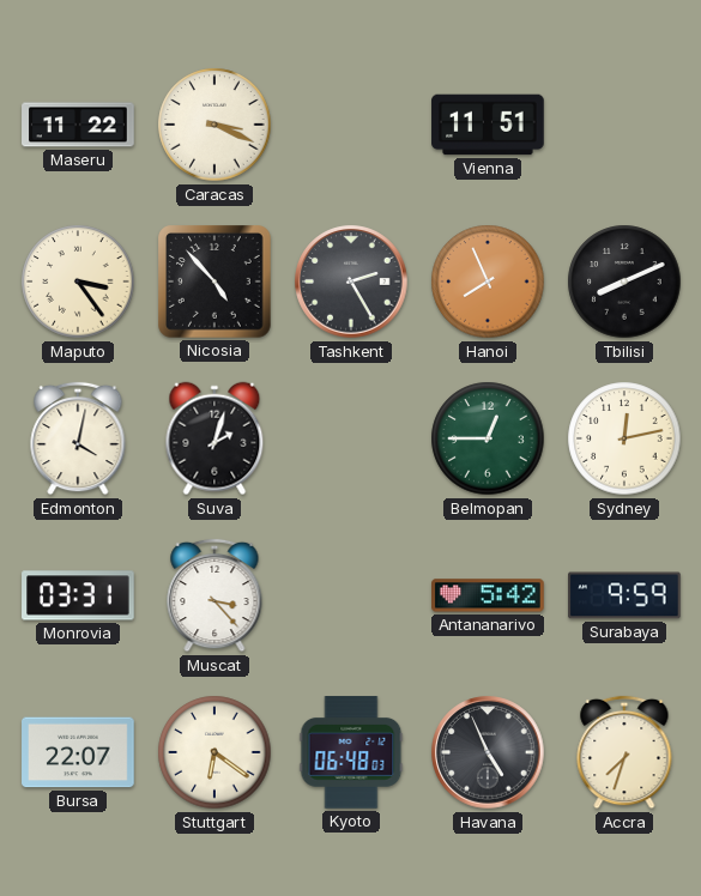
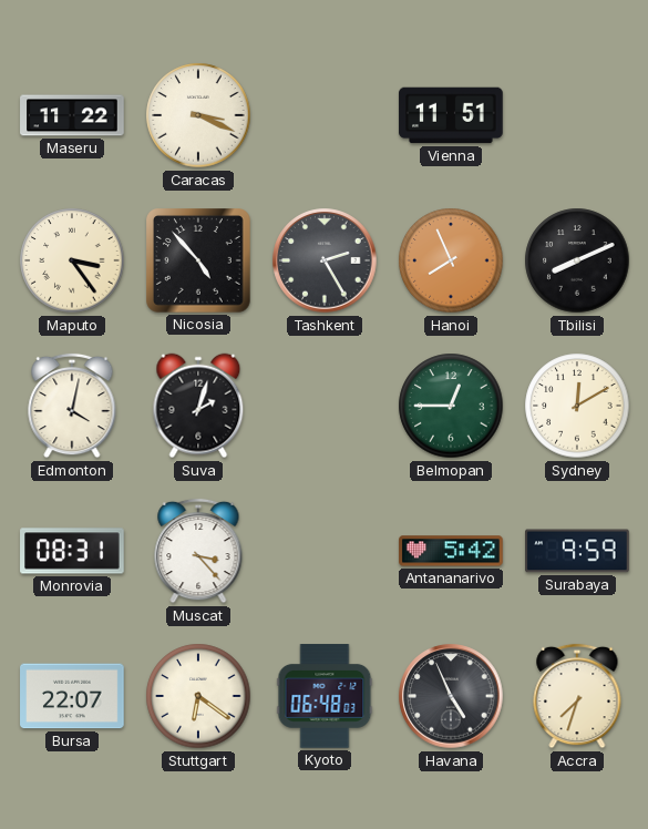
Sydney: 12:13 -> 12:10 (577, 406)
Monrovia: 03:31 -> 08:31 (72, 551)
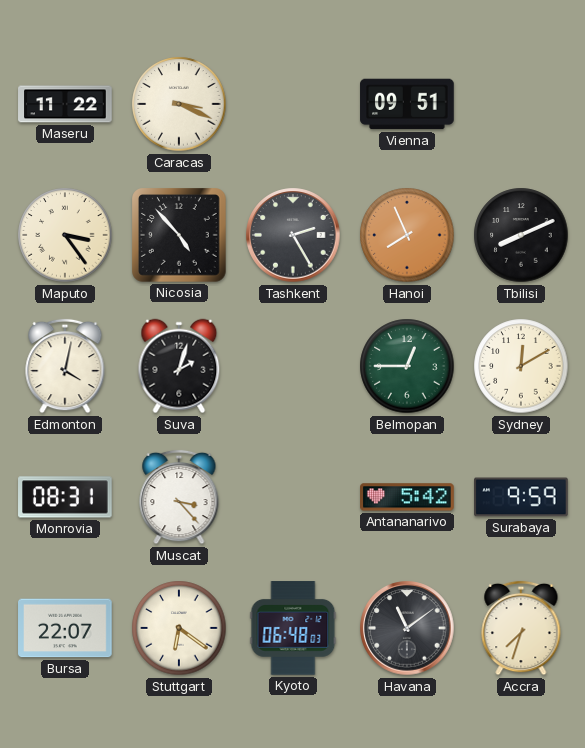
Vienna: 11:51 -> 09:51 (407, 104)
Havana: 4:56 -> 11:09 (407, 628)
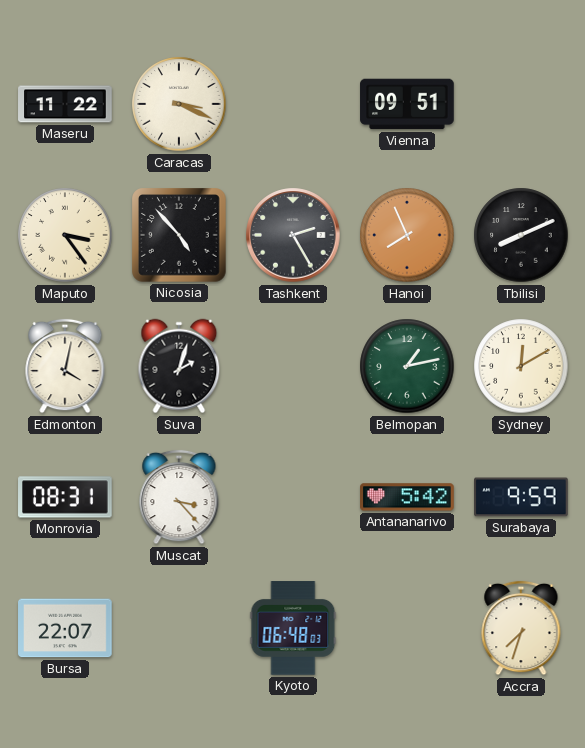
Belmopan: 12:45 -> 1:13 (407, 366)
Stuttgart: 6:21 -> none (179, 628)
Havana: 11:09 -> none (407, 628)
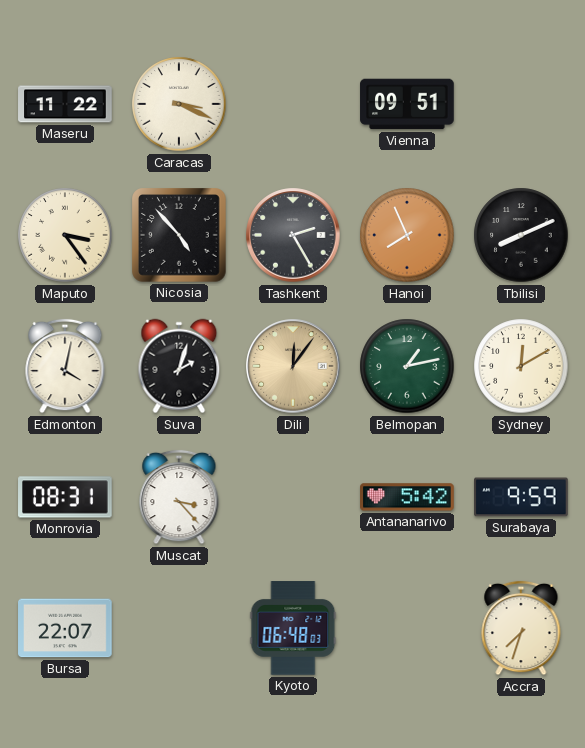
Dili: none -> 12:06 (293, 366)
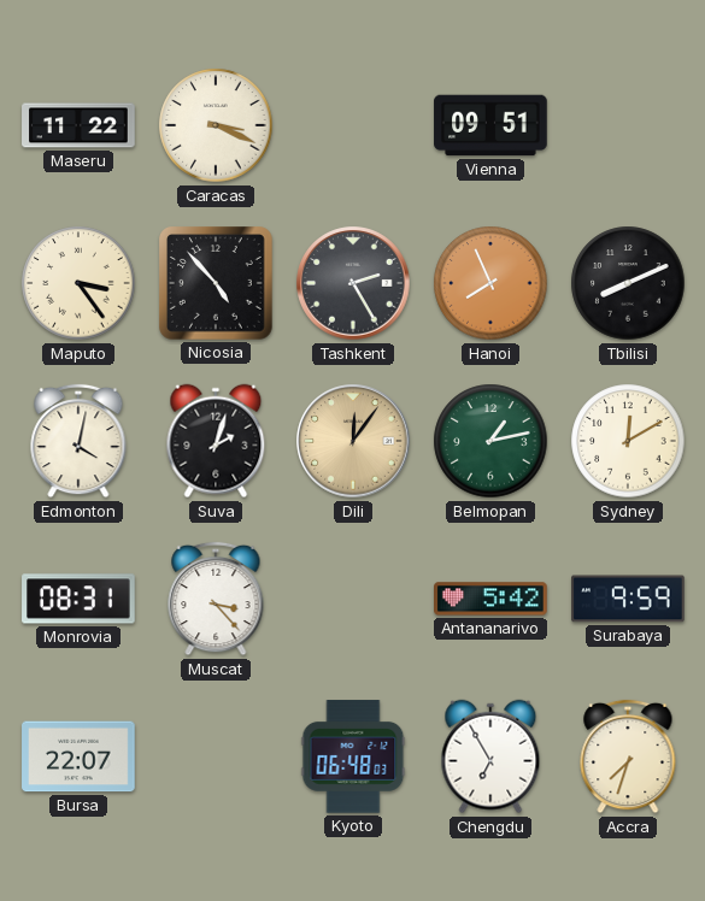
Chengdu: none -> 6:55 (490, 756)
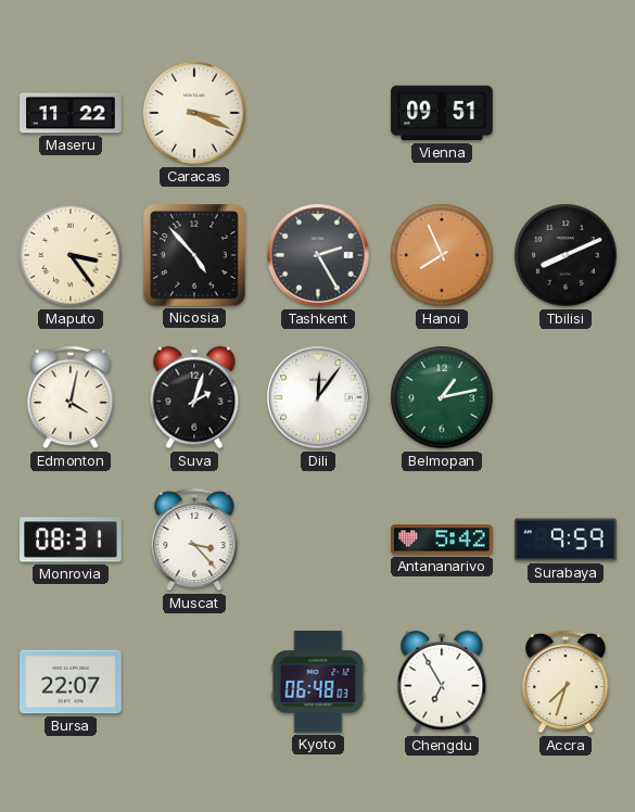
Dili dial: champagne -> white (318, 397)
Sydney: 12:10 -> none (628, 441)
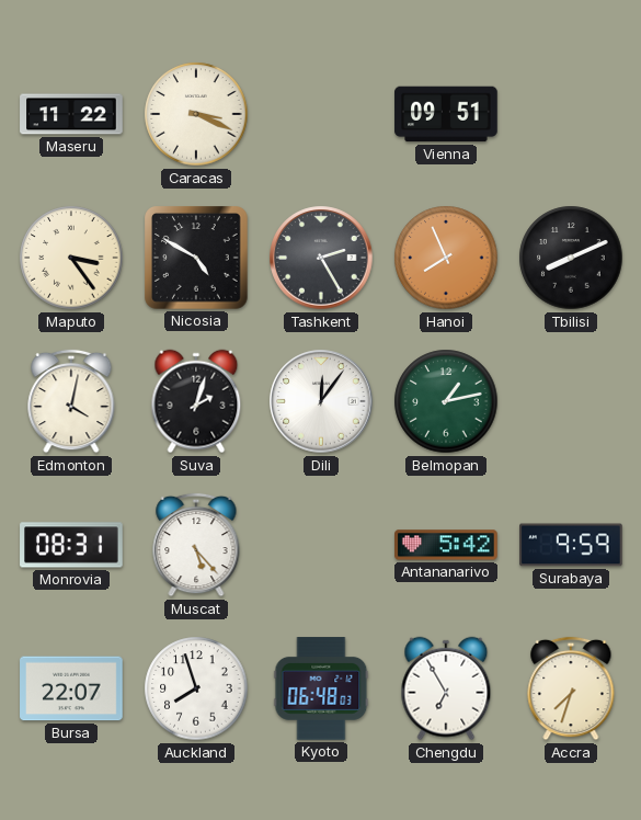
Nicosia: 4:53 -> 4:50 (197, 259)
Muscat: 3:23 -> 5:23 (196, 545)
Auckland: none -> 7:57 (196, 688)
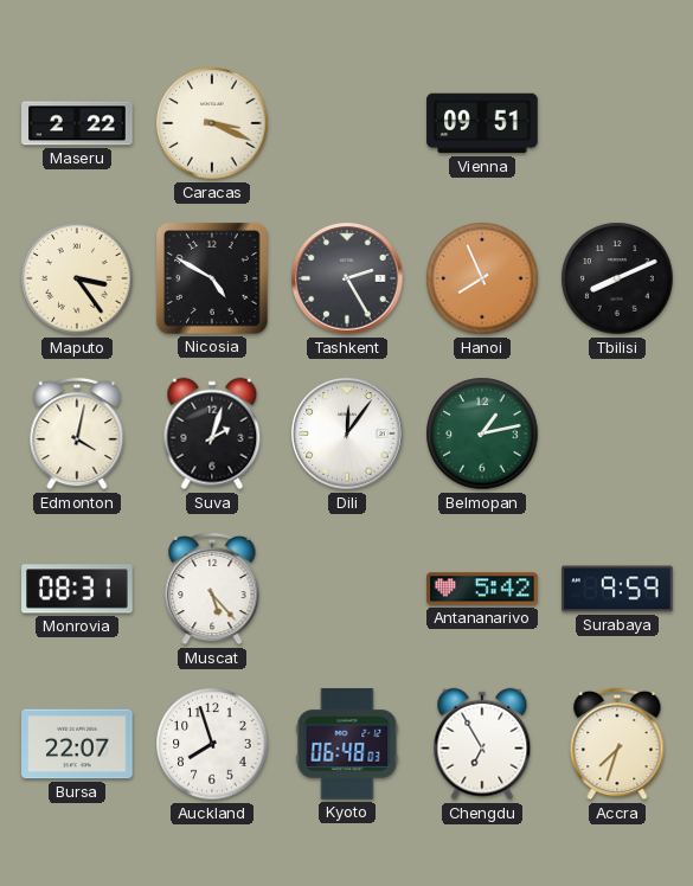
Maseru: 11:22 -> 2:22 (77, 123)
